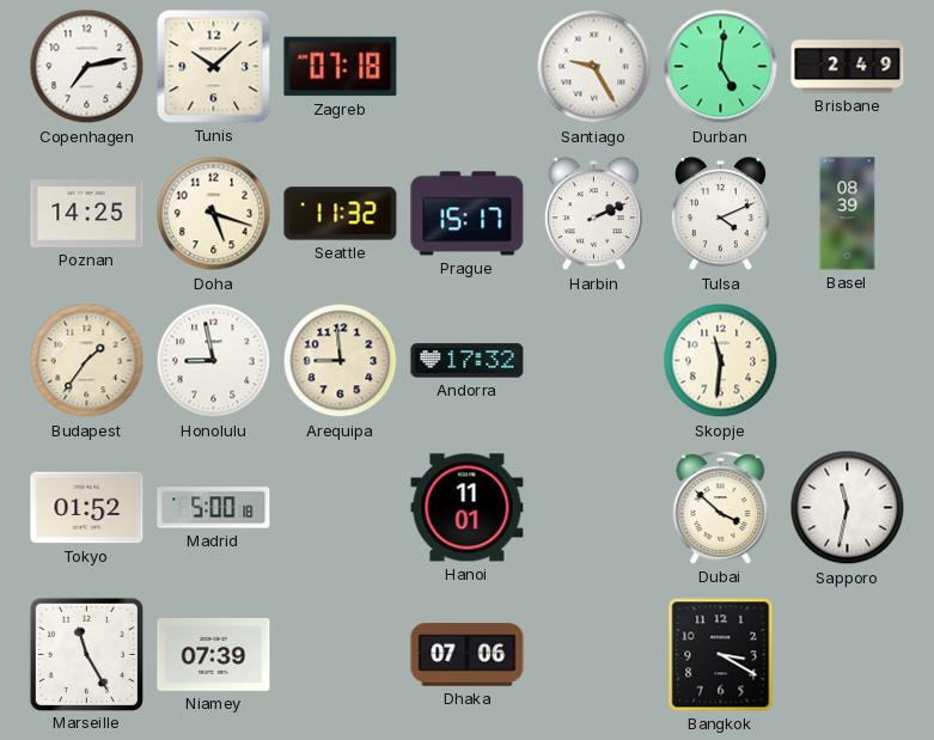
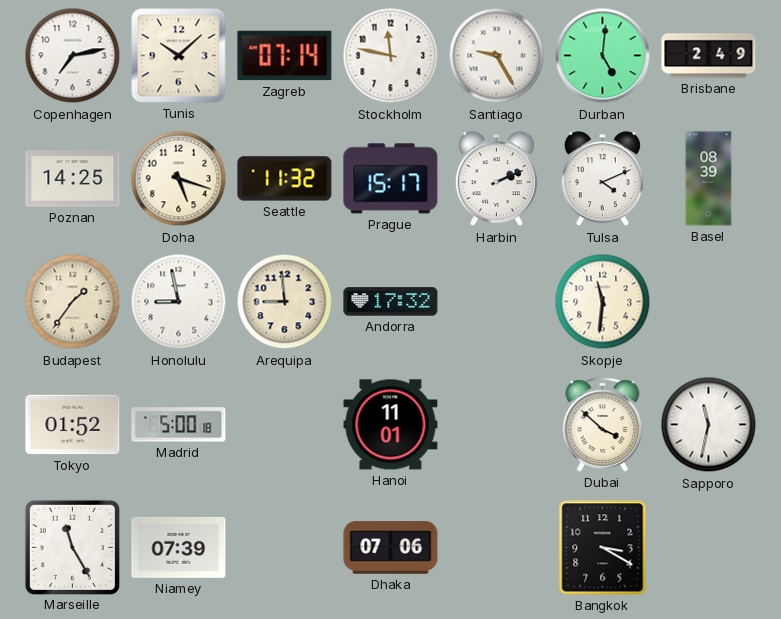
Zagreb: 07:18 -> 07:14 (285, 56)
Stockholm: none -> 11:47 (391, 56)
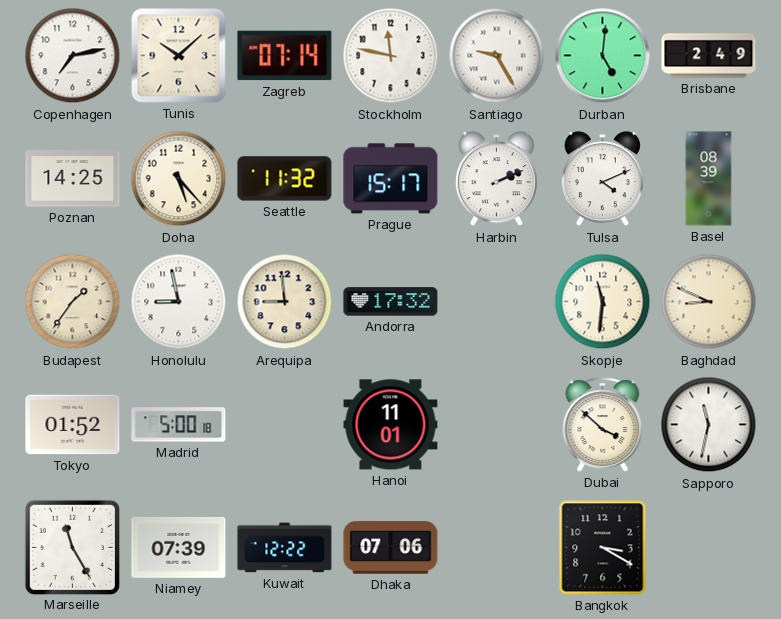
Doha: 5:18 -> 5:23 (179, 179)
Baghdad: none -> 8:49 (709, 302)
Kuwait: none -> 12:22 (285, 548)
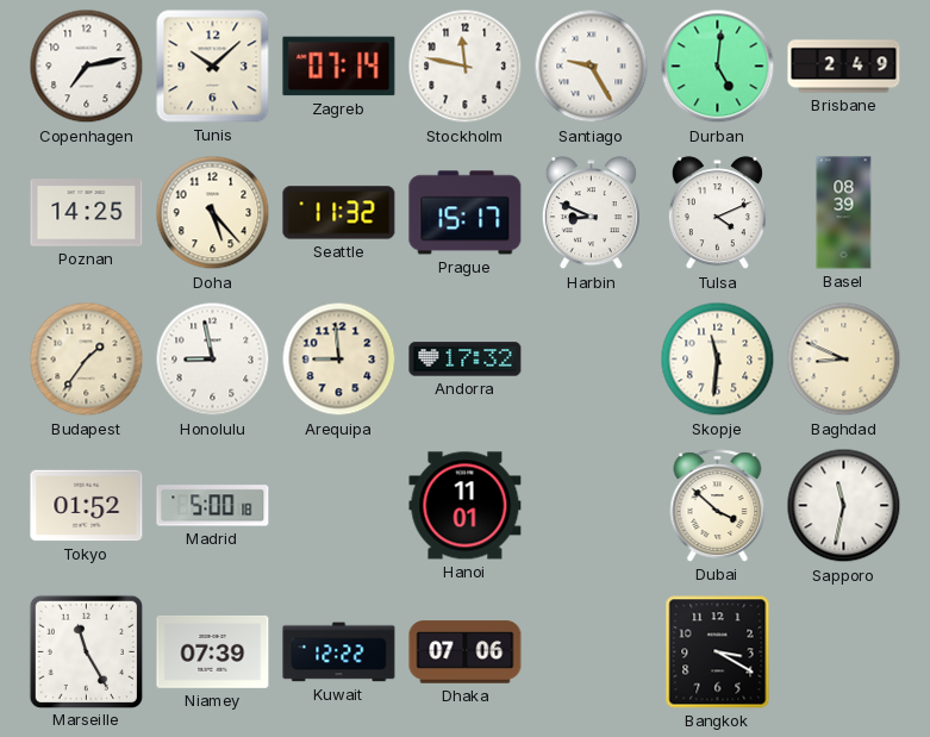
Harbin: 2:11 -> 8:49 (591, 213)
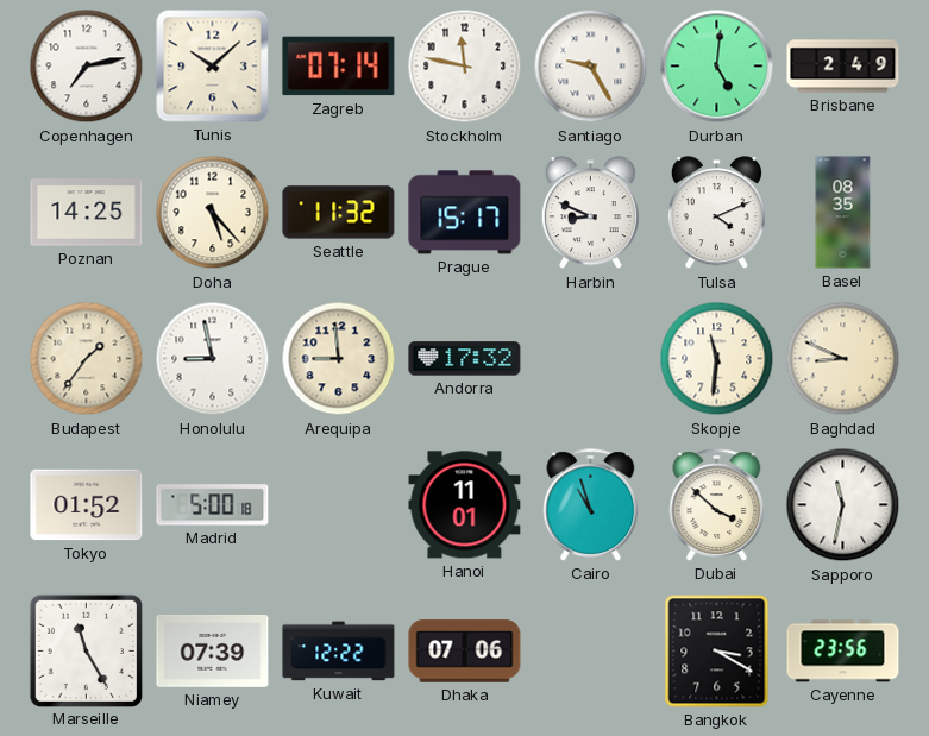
Basel: 08:39 -> 08:35 (843, 213)
Cairo: none -> 10:57 (591, 505)
Cayenne: none -> 23:56 (843, 652)
